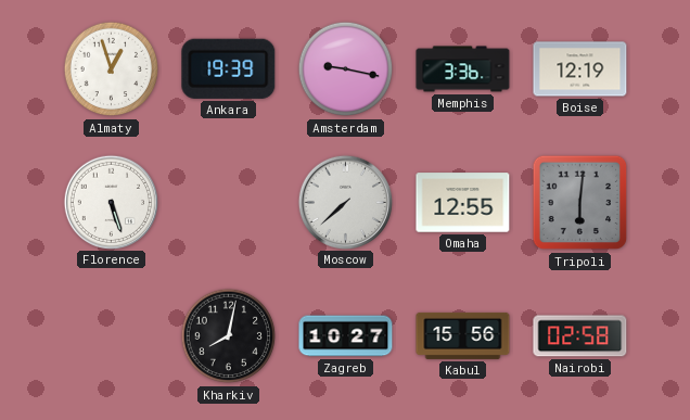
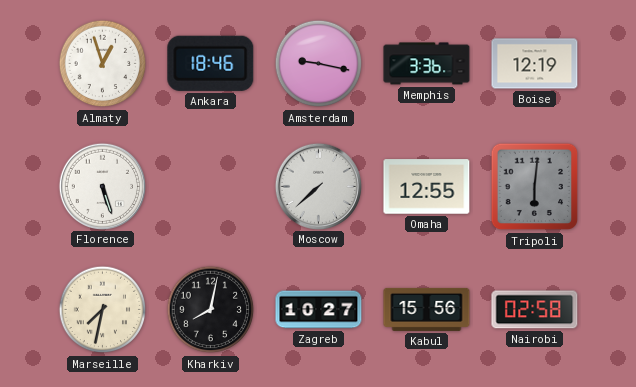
Ankara: 19:39 -> 18:46 (211, 63)
Marseille: none -> 7:32 (103, 310)
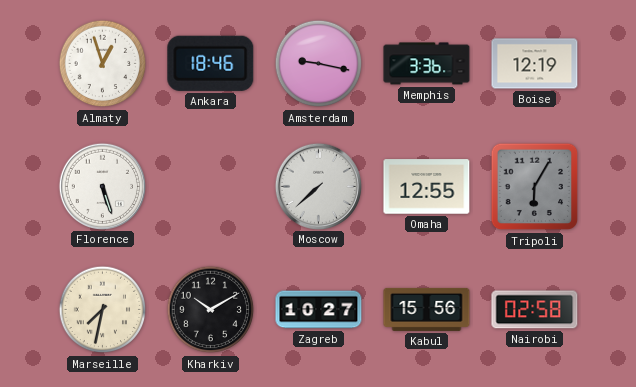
Tripoli: 6:01 -> 6:05 (535, 187)
Kharkiv: 8:02 -> 10:10 (211, 310)
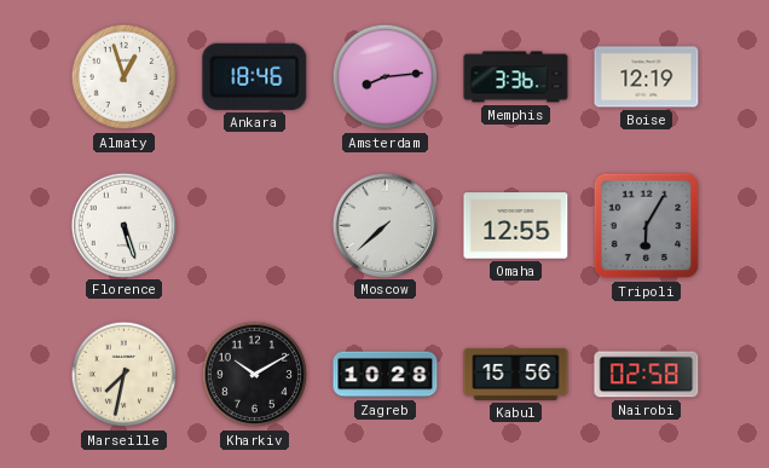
Amsterdam: 9:17 -> 8:14 (386, 77)
Zagreb: 10:27 -> 10:28 (386, 375)
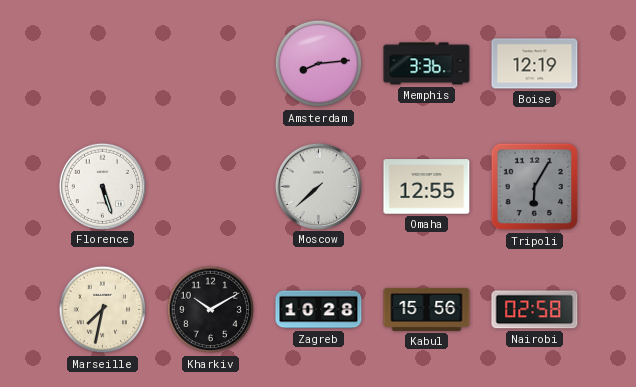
Almaty: 12:57 -> none (125, 77)
Ankara: 18:46 -> none (255, 76)
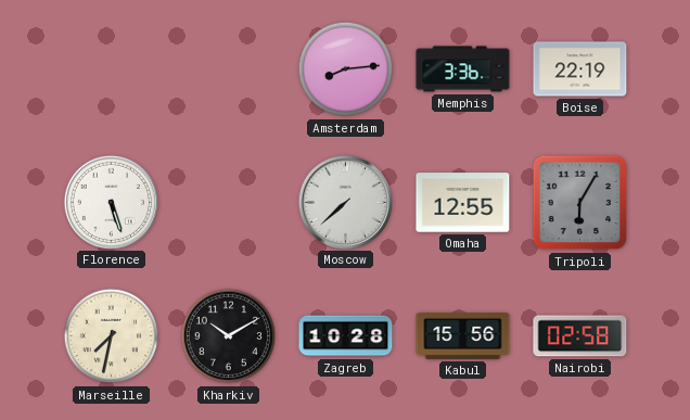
Boise: 12:19 -> 22:19 (580, 69)
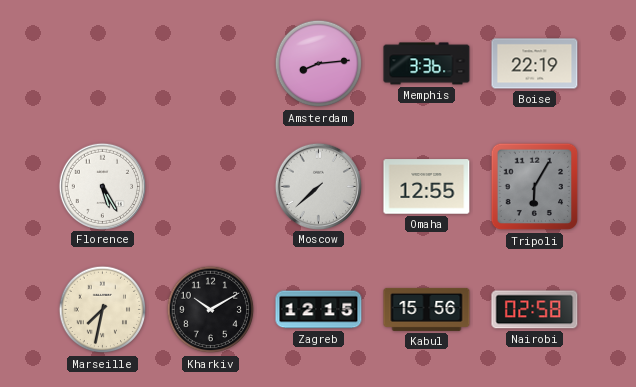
Florence: 5:27 -> 5:25 (102, 186)
Zagreb: 10:28 -> 12:15 (319, 310)
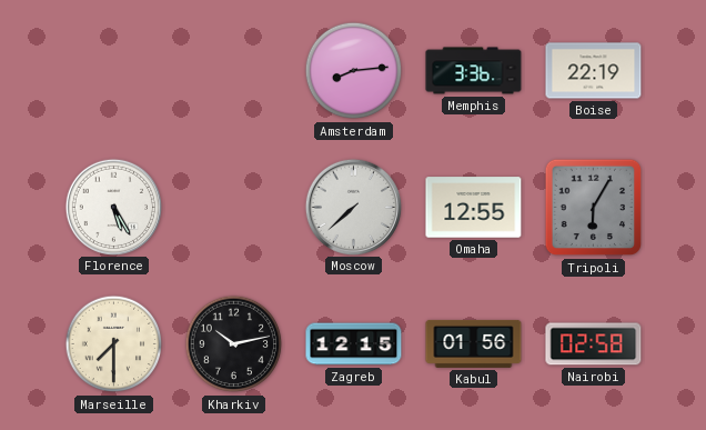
Marseille: 7:32 -> 7:30 (114, 344)
Kharkiv: 10:10 -> 10:13 (234, 344)
Kabul: 15:56 -> 01:56 (474, 343)
